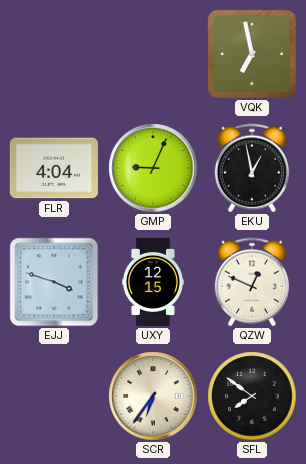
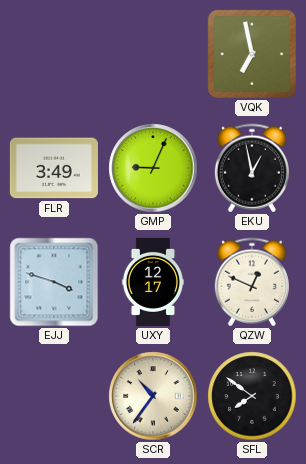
FLR: 4:04 -> 3:49 (54, 168)
UXY: 12:15 -> 12:17 (153, 282)
SCR: 6:36 -> 10:36 (153, 396)
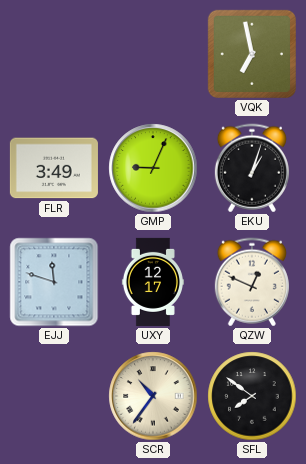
EKU: 12:58 -> 1:03 (252, 168)
EJJ: 3:48 -> 11:48 (54, 282)
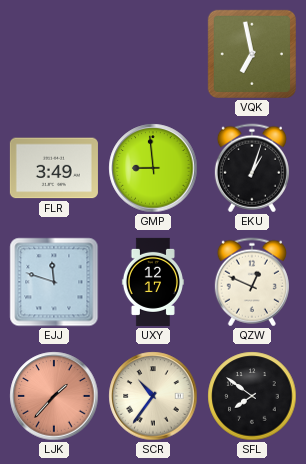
GMP: 9:04 -> 8:59 (153, 168)
LJK: none -> 1:37 (54, 396)
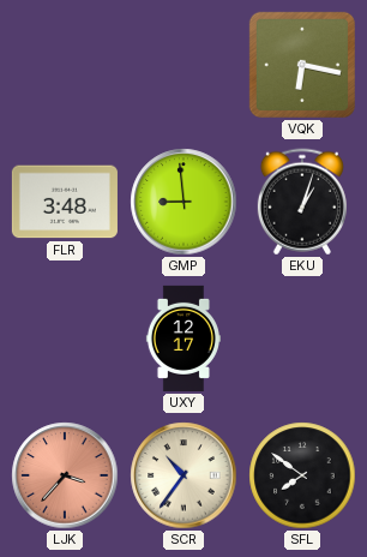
VQK: 6:58 -> 6:17 (302, 65)
FLR: 3:49 -> 3:48 (65, 202)
EJJ: 11:48 -> none (54, 282)
QZW: 12:49 -> none (252, 282)
LJK: 1:37 -> 3:37 (65, 475)
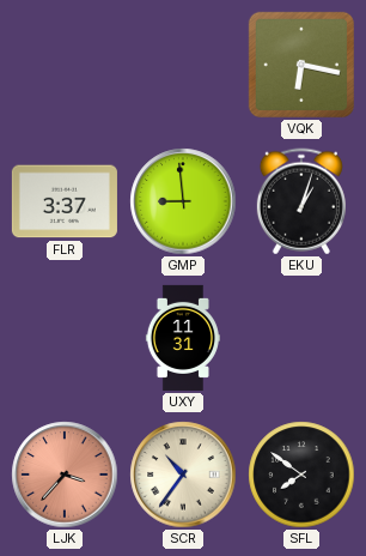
FLR: 3:48 -> 3:37 (65, 201)
UXY: 12:17 -> 11:31 (183, 338)
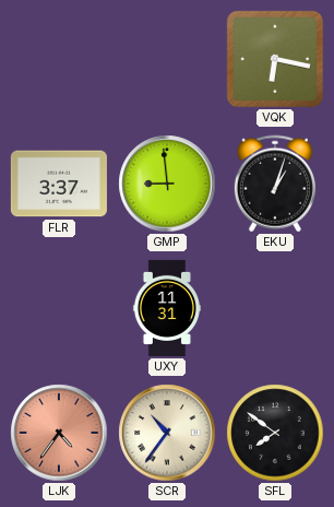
LJK: 3:37 -> 4:36 (59, 433)
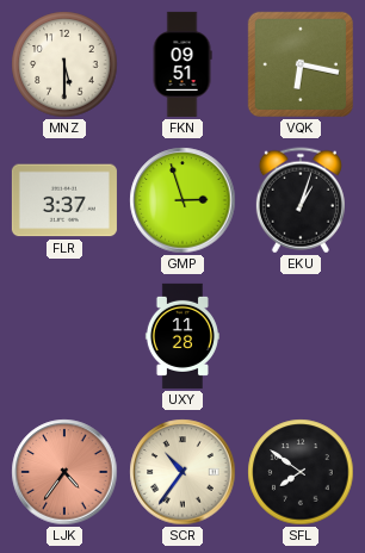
MNZ: none -> 5:30 (64, 64)
FKN: none -> 09:51 (182, 64)
GMP: 8:59 -> 2:57 (182, 200)
UXY: 11:31 -> 11:28 (182, 336)
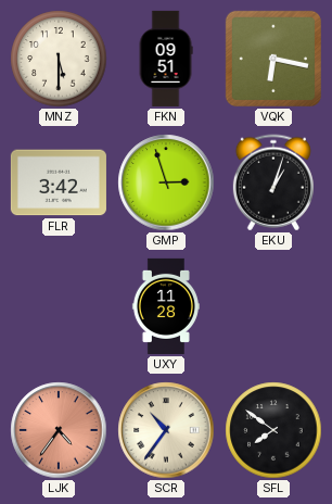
FLR: 3:37 -> 3:42 (59, 182)
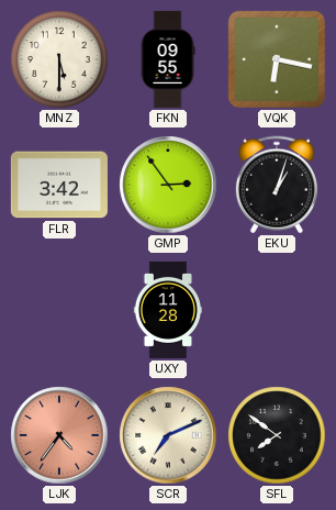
FKN: 09:51 -> 09:55 (168, 59)
GMP: 2:57 -> 2:54 (168, 185)
SCR: 10:36 -> 7:11 (168, 435)
